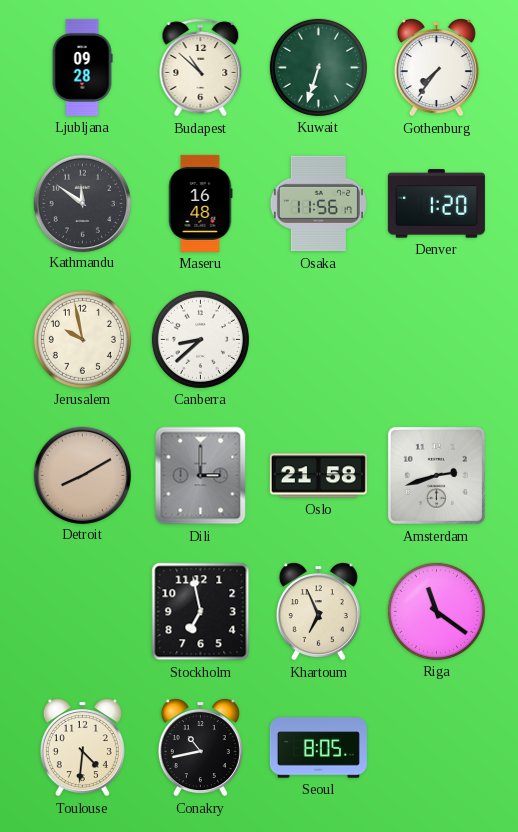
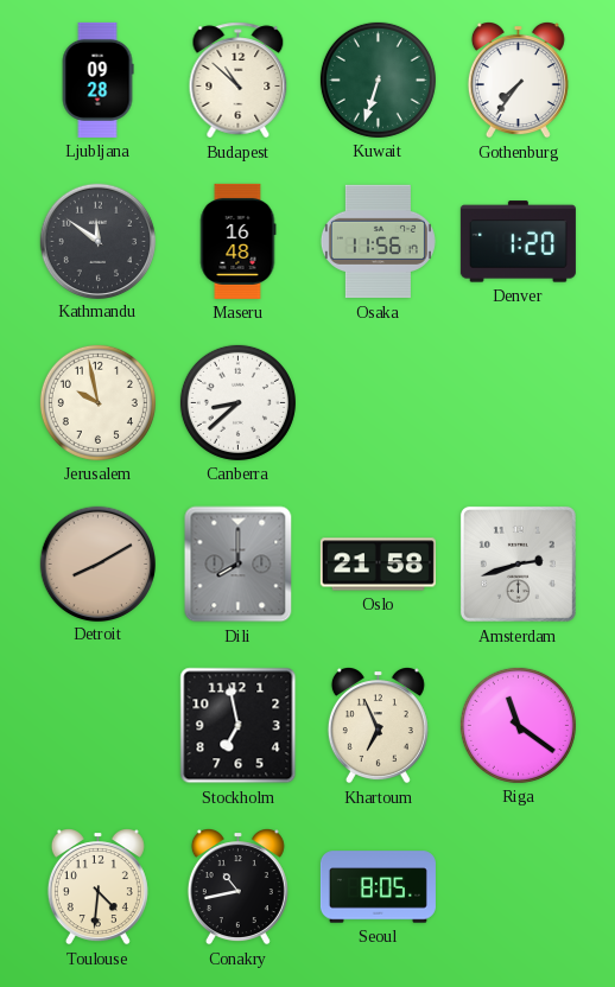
Dili: 3:00 -> 8:00 (239, 565)
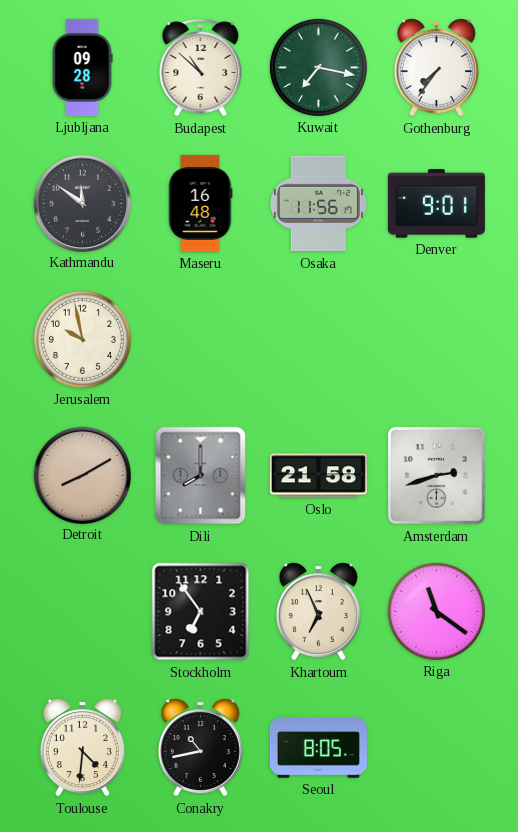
Kuwait: 6:33 -> 7:17 (318, 67)
Denver: 1:20 -> 9:01 (436, 204)
Canberra: 8:38 -> none (237, 402)
Stockholm: 6:58 -> 6:54 (201, 612)
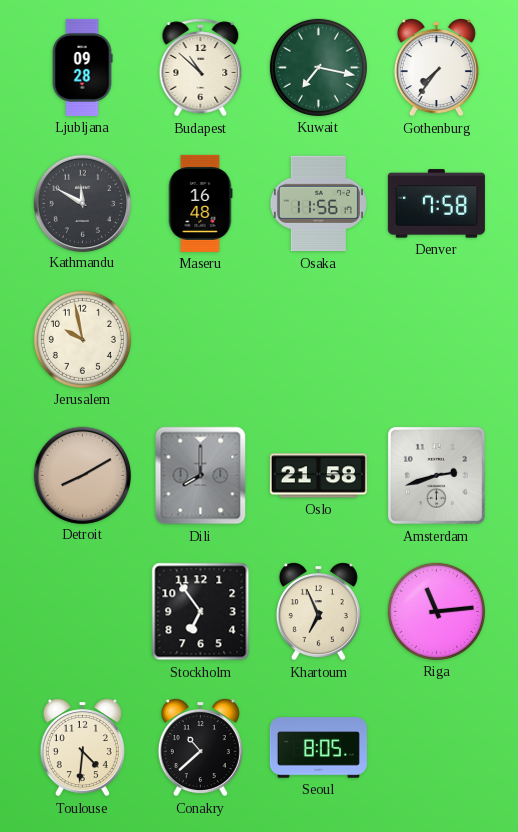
Kathmandu: 11:51 -> 11:50 (82, 203)
Denver: 9:01 -> 7:58 (436, 204)
Riga: 11:21 -> 11:14 (436, 611)
Conakry: 10:43 -> 10:38 (200, 748)
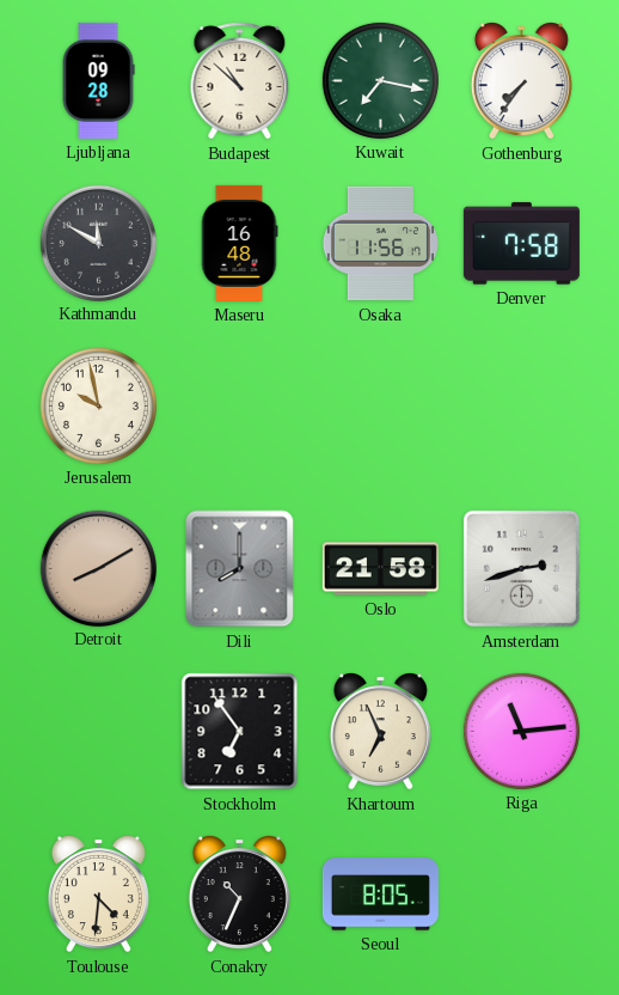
Conakry: 10:38 -> 10:34 (239, 895)
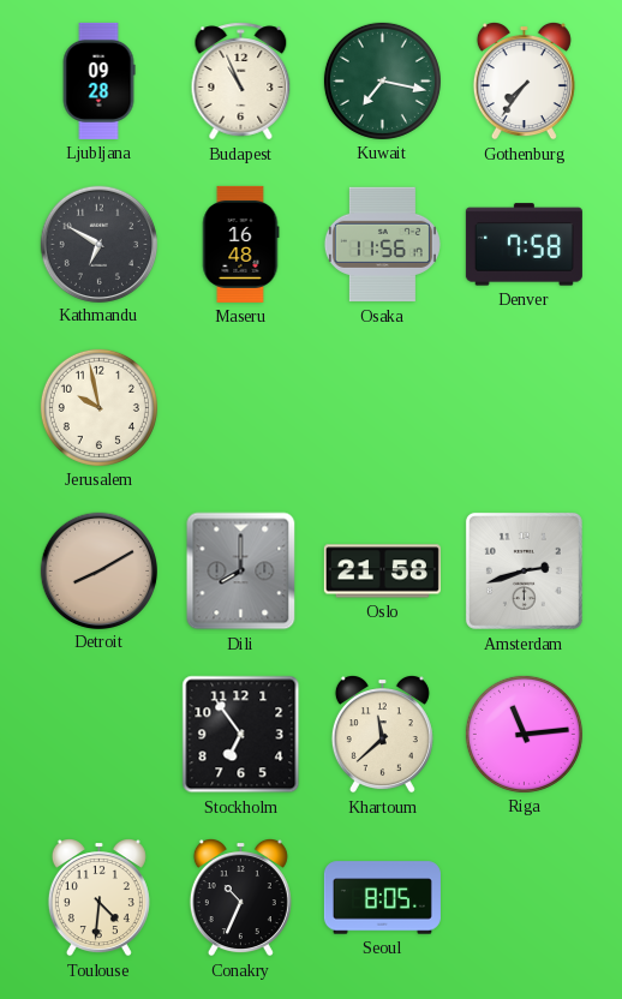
Budapest: 10:52 -> 10:56 (241, 82)
Kathmandu: 11:50 -> 6:50 (98, 244)
Khartoum: 6:56 -> 11:38 (382, 735)
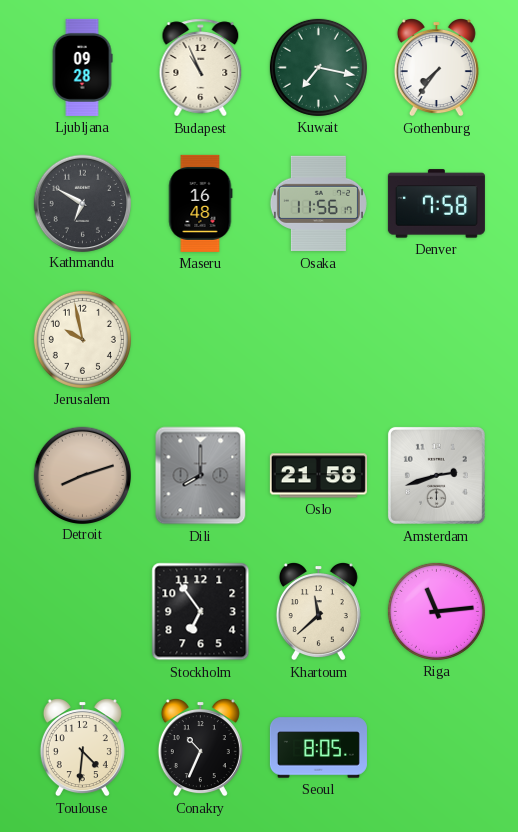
Detroit: 8:10 -> 8:12 (82, 475)
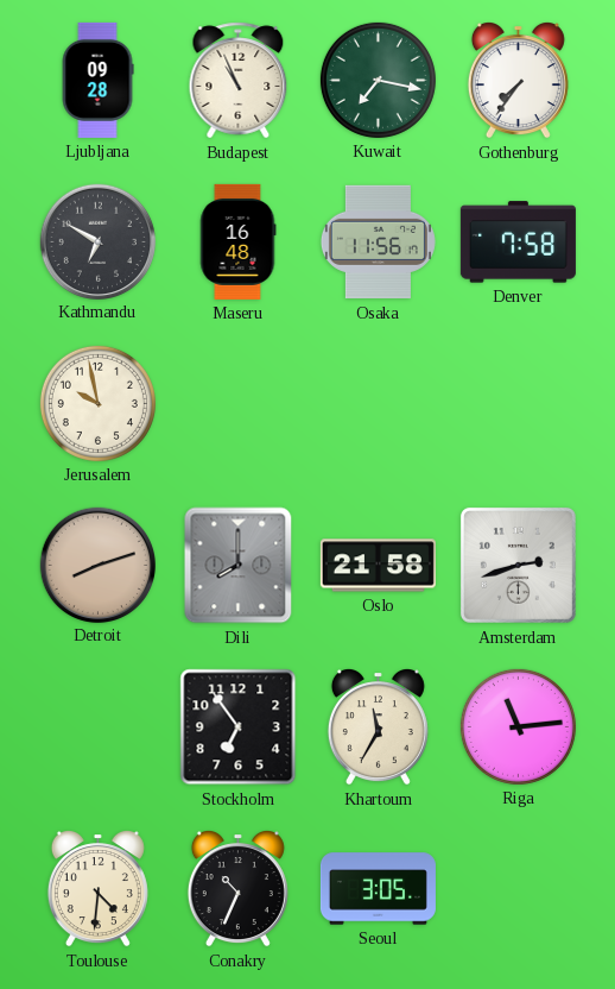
Khartoum: 11:38 -> 11:35 (378, 727)
Seoul: 8:05 -> 3:05 (378, 889)
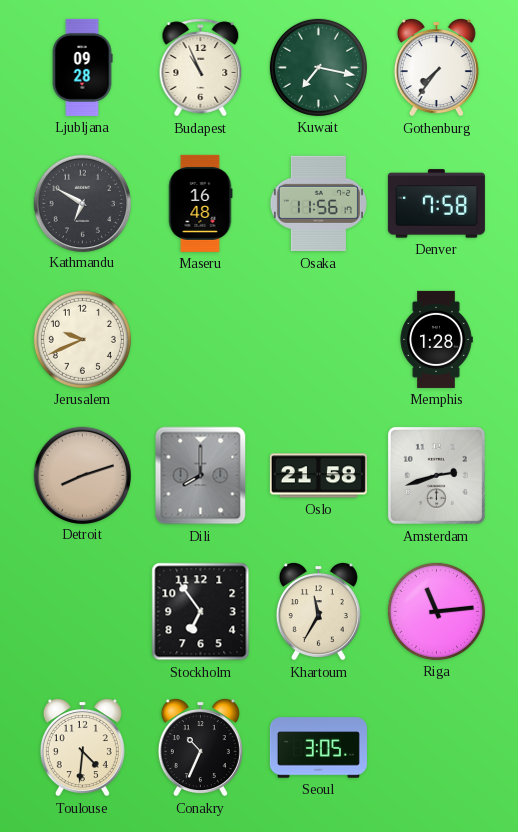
Jerusalem: 9:58 -> 9:41 (82, 339)
Memphis: none -> 1:28 (436, 339)
